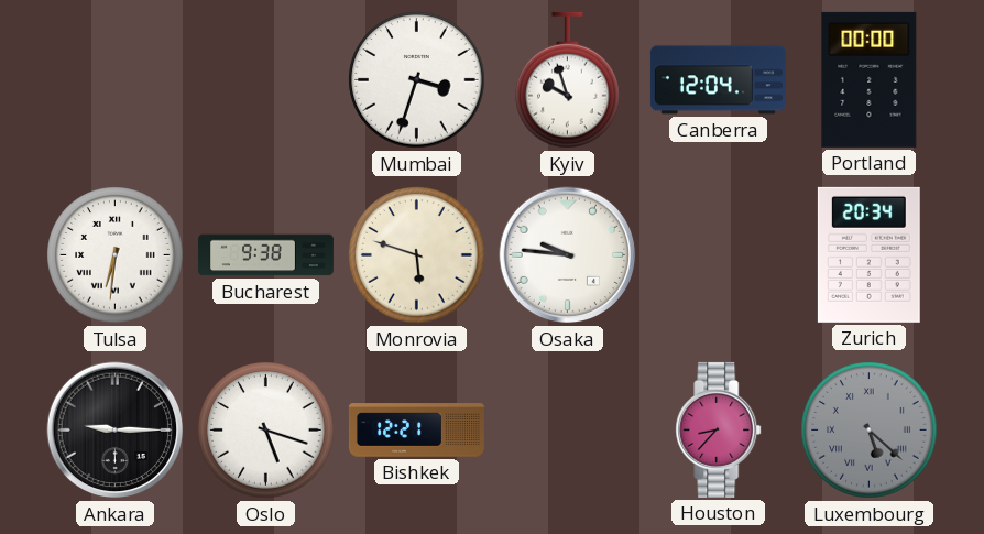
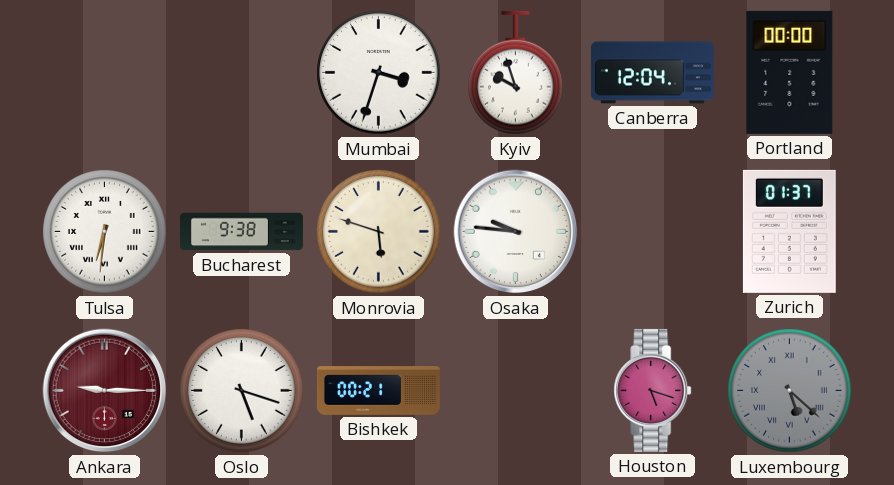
Zurich: 20:34 -> 01:37 (789, 231)
Ankara dial: black -> burgundy (105, 391)
Bishkek: 12:21 -> 00:21 (378, 391)
Houston: 8:37 -> 5:18 (653, 390)
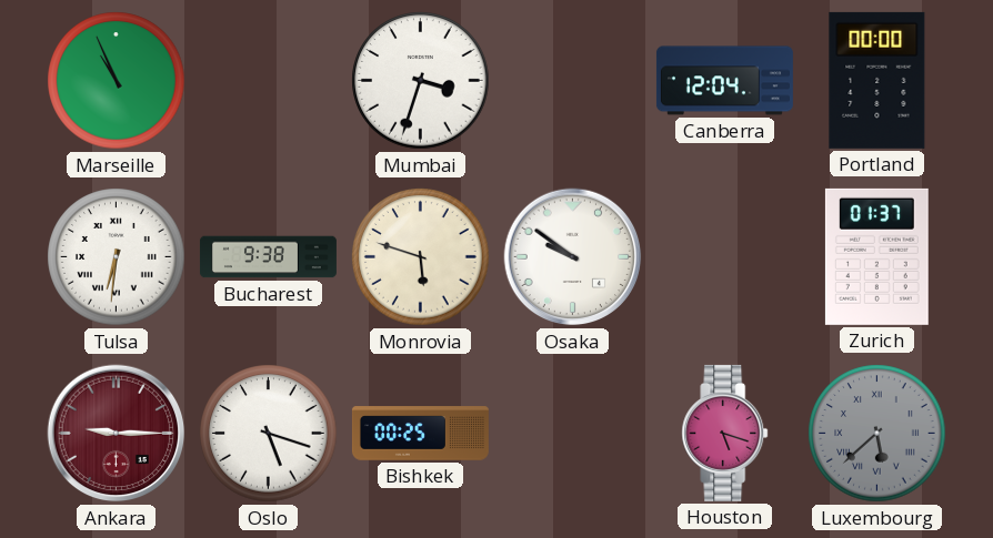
Marseille: none -> 10:56 (117, 81)
Kyiv: 9:57 -> none (516, 73)
Osaka: 9:46 -> 9:51 (573, 257)
Bishkek: 00:21 -> 00:25 (420, 434)
Luxembourg: 5:22 -> 5:38 (877, 434)
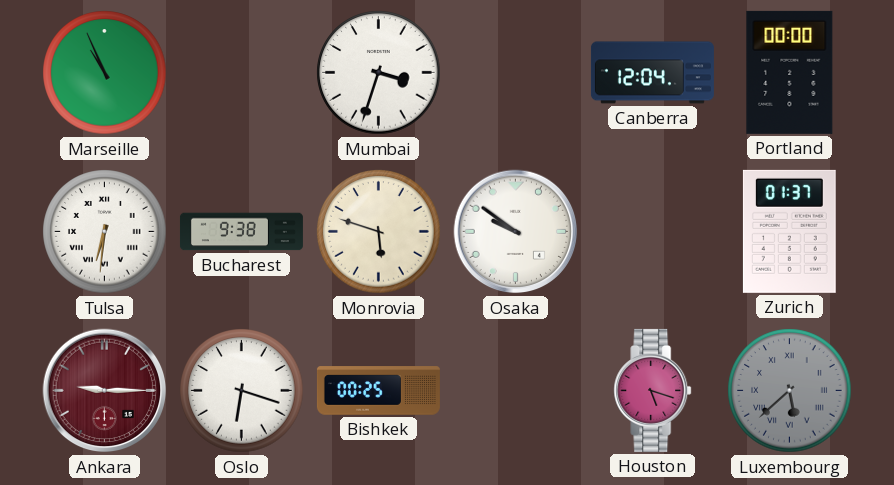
Oslo: 5:18 -> 6:18 (242, 391)
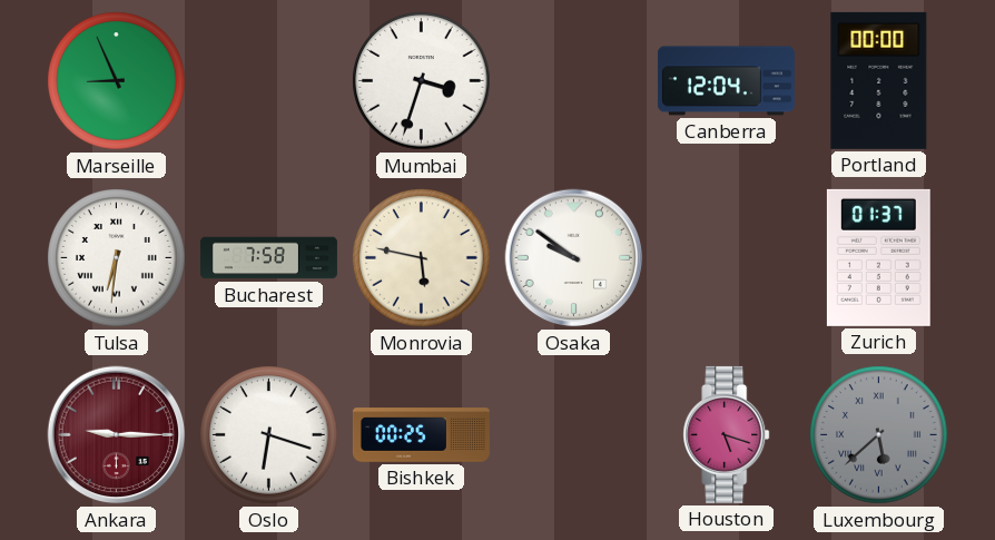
Marseille: 10:56 -> 8:56 (117, 81)
Bucharest: 9:38 -> 7:58 (268, 258)
Monrovia: 5:48 -> 5:47 (422, 258)
